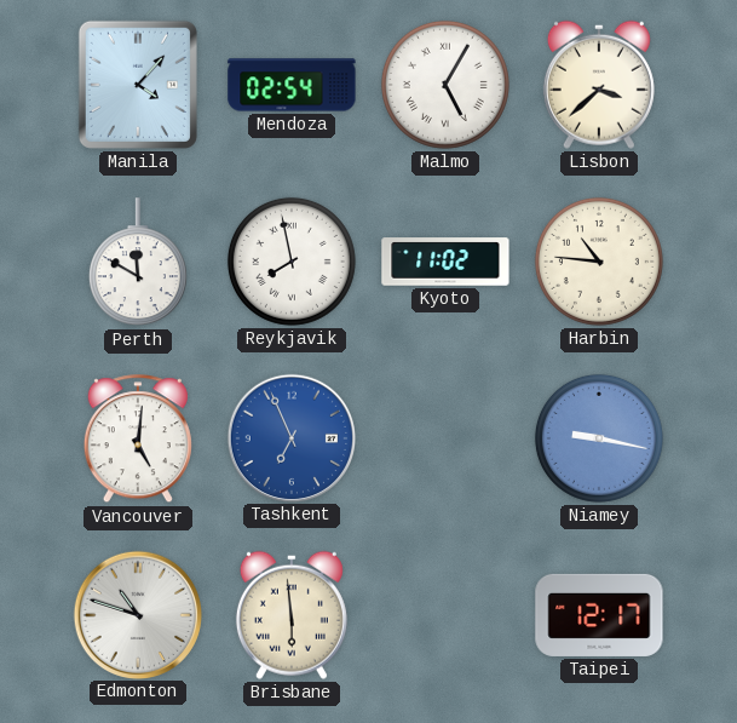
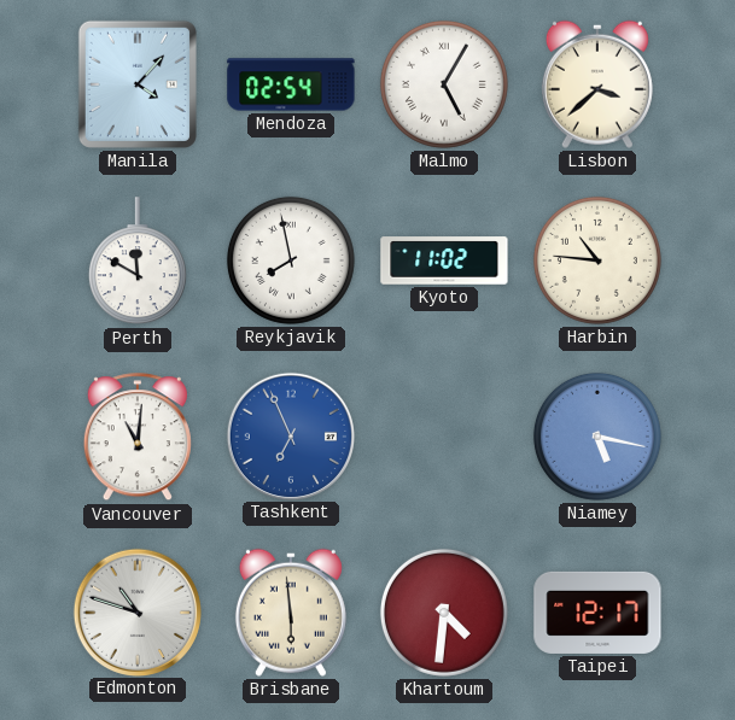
Vancouver: 5:01 -> 11:01 (138, 438)
Niamey: 9:17 -> 5:17 (597, 437)
Khartoum: none -> 4:31 (444, 613)
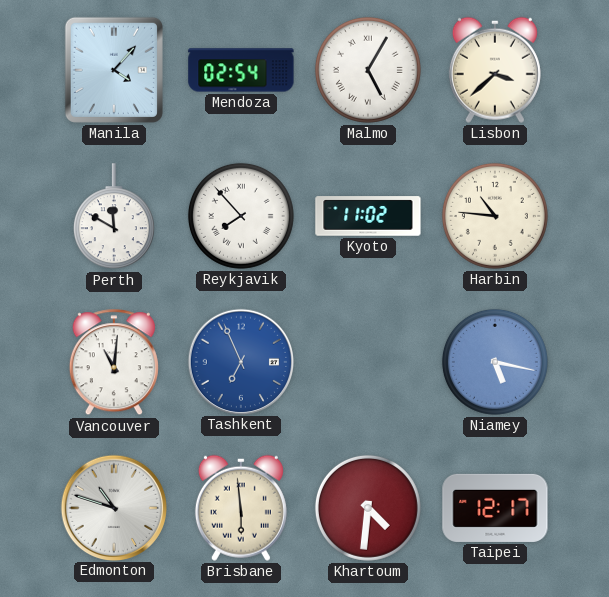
Reykjavik: 7:58 -> 7:53 (241, 216)
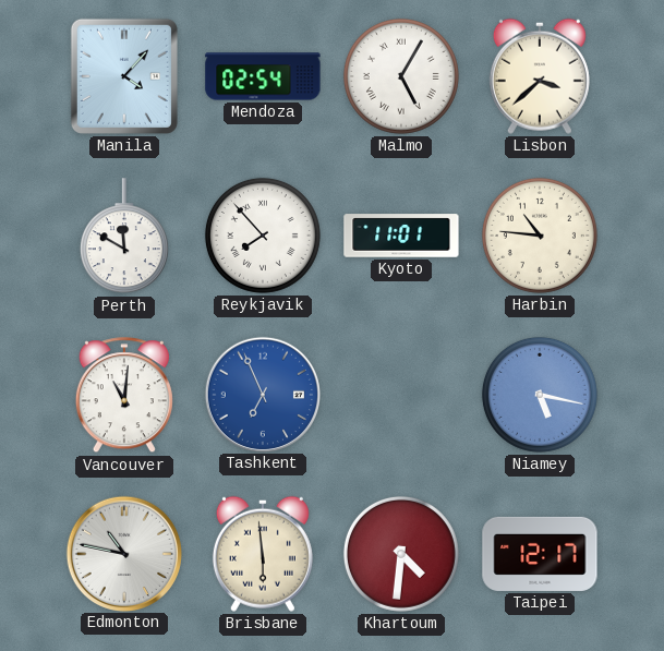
Kyoto: 11:02 -> 11:01 (401, 236)
Edmonton: 10:48 -> 10:47 (123, 553)
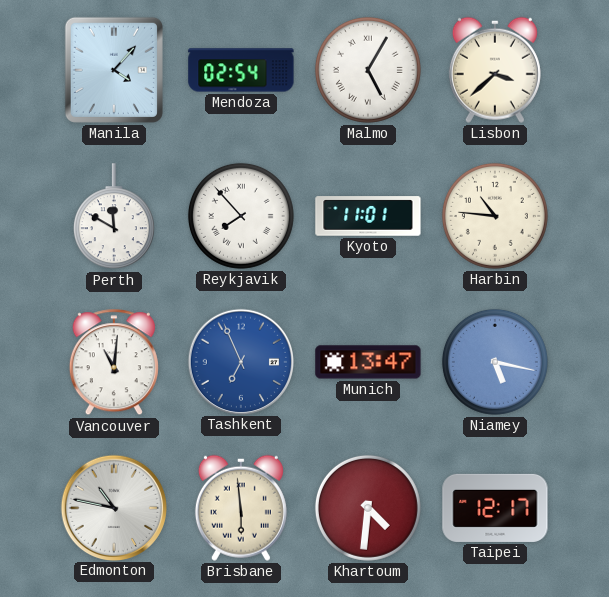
Munich: none -> 13:47 (368, 362)
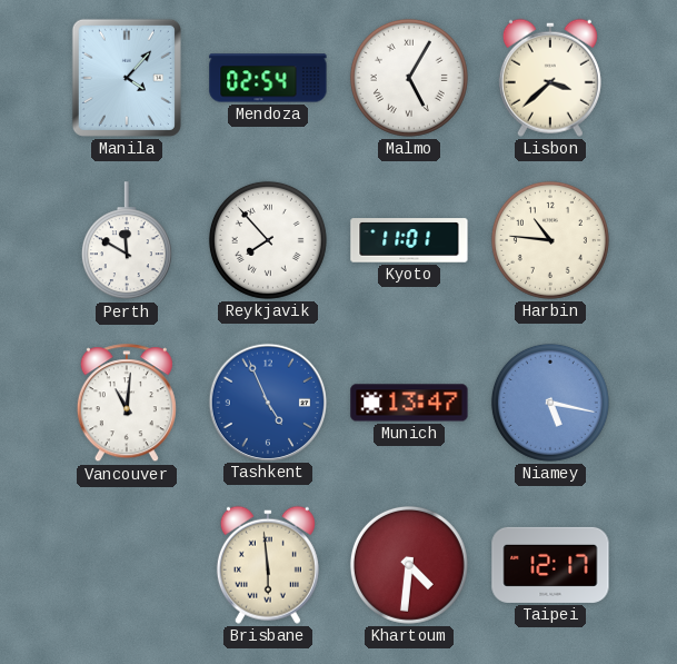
Tashkent: 6:56 -> 4:56 (267, 402)
Edmonton: 10:47 -> none (113, 507)
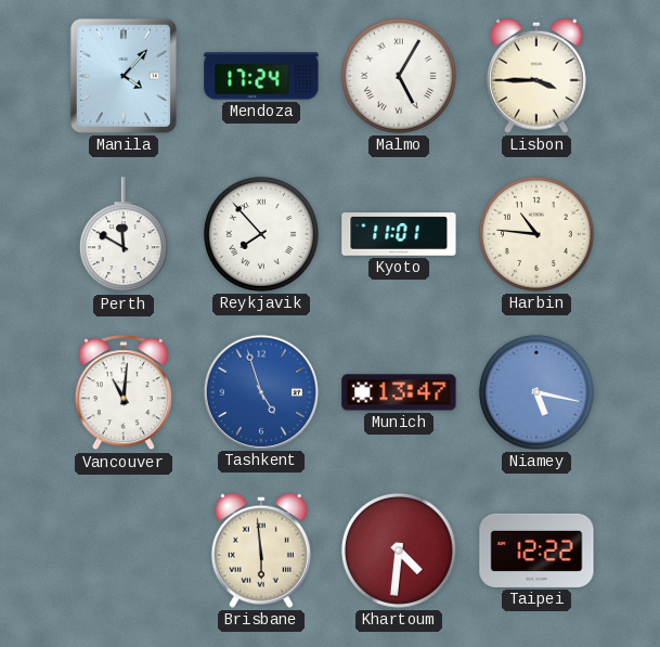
Mendoza: 02:54 -> 17:24 (261, 76)
Lisbon: 3:38 -> 3:45 (536, 76)
Tashkent: 4:56 -> 4:57 (260, 391)
Taipei: 12:17 -> 12:22 (536, 551)
